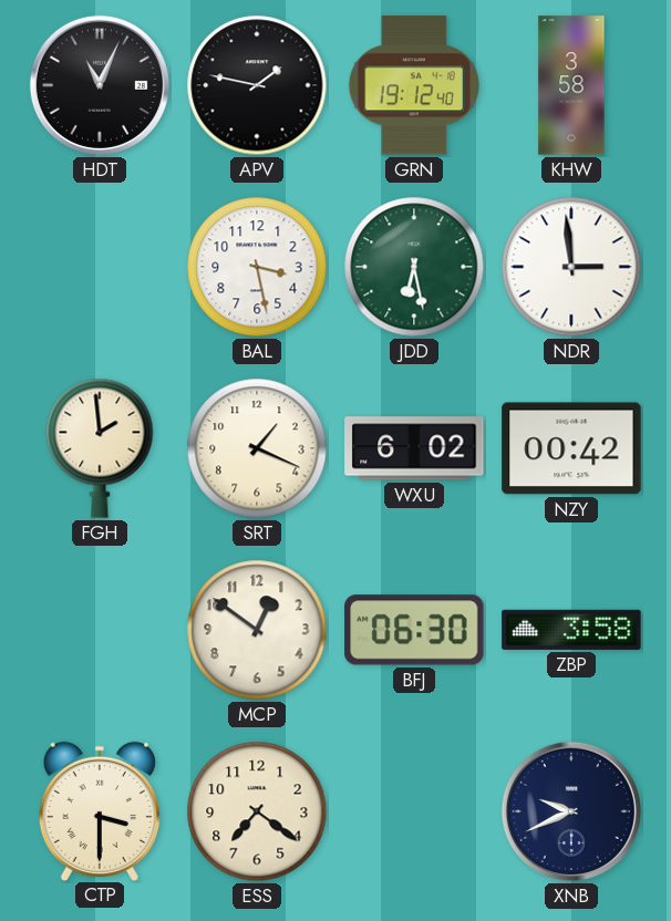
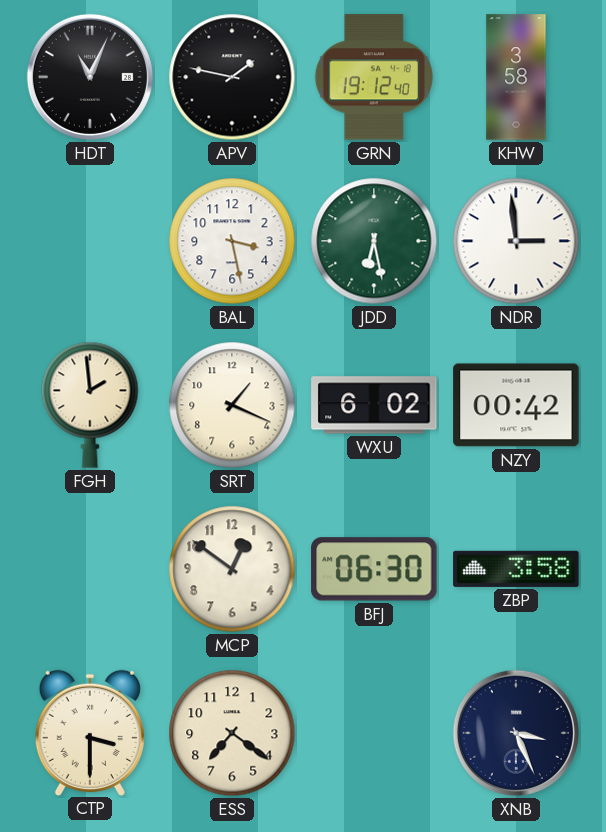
XNB: 9:41 -> 3:26 (516, 733)
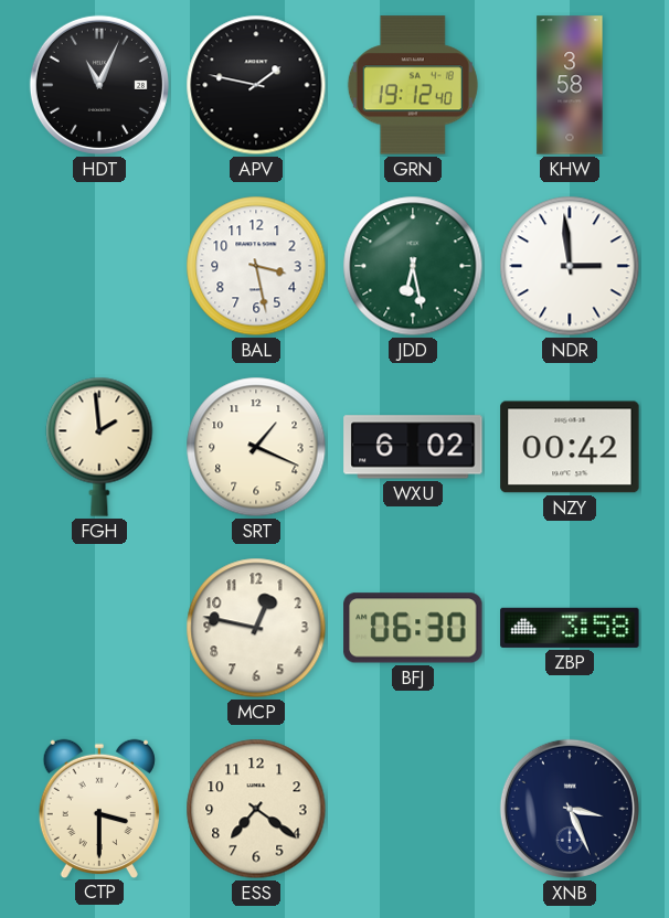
MCP: 12:51 -> 12:47 (256, 628)
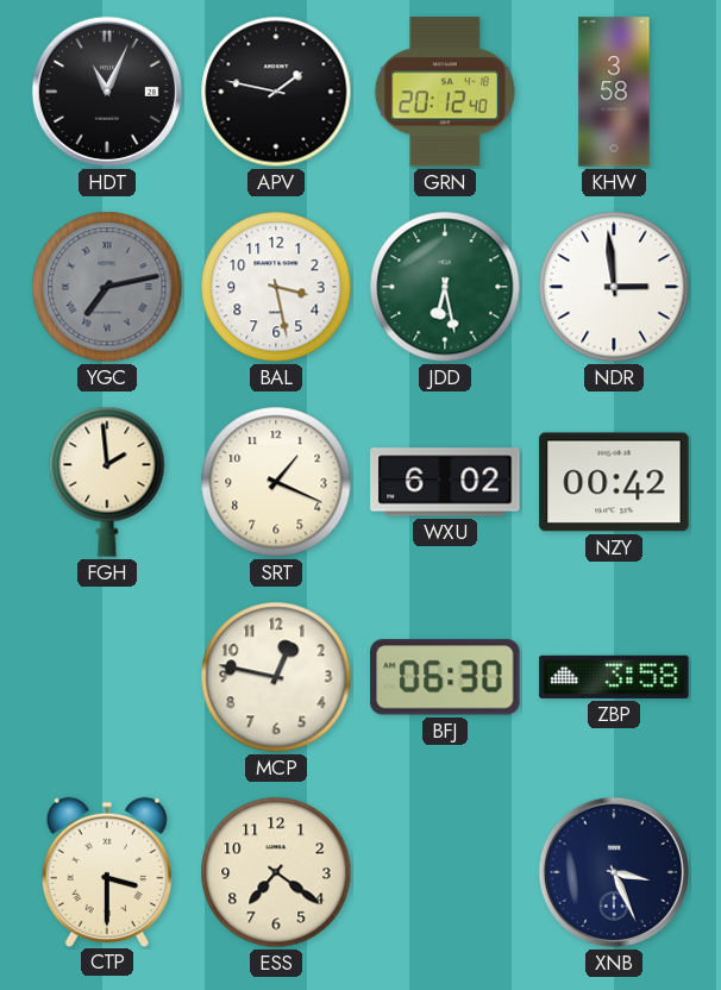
GRN: 19:12 -> 20:12 (445, 92)
YGC: none -> 7:13 (107, 287)
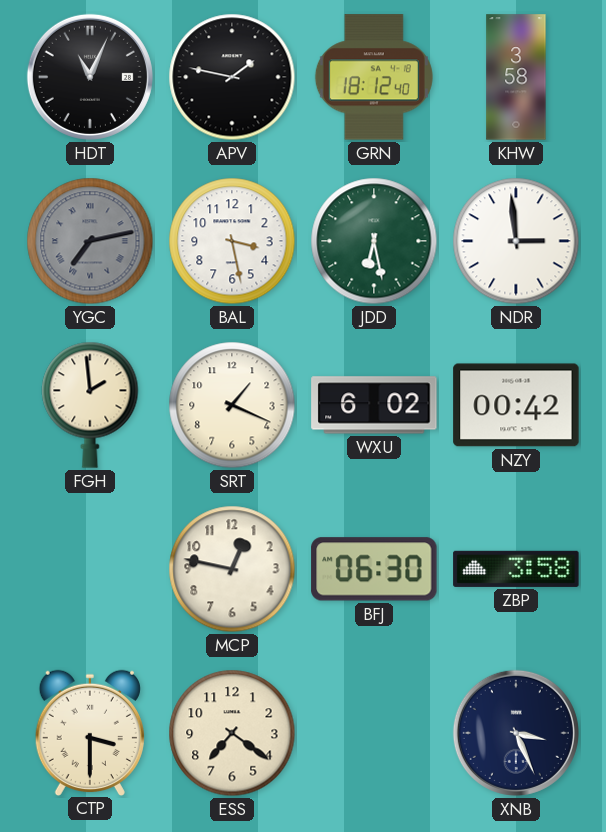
GRN: 20:12 -> 18:12 (374, 77)
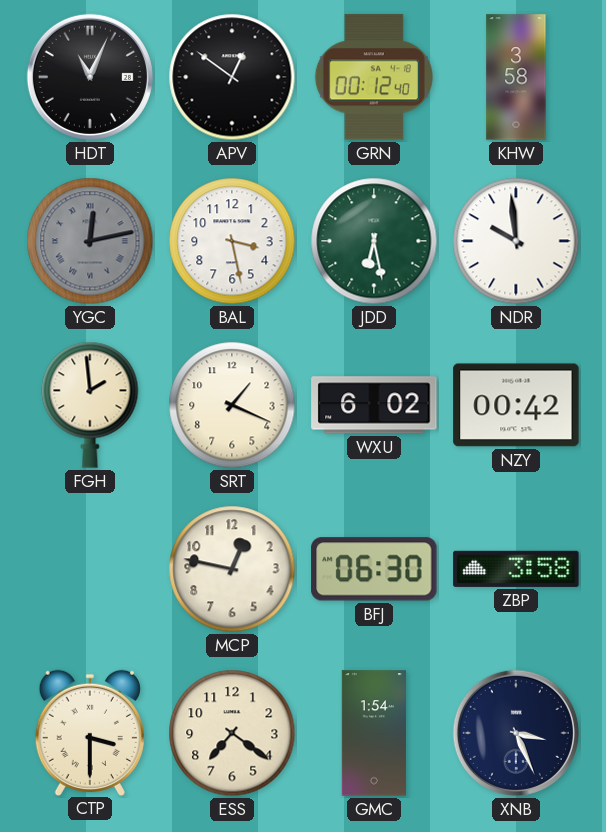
APV: 1:47 -> 12:51 (232, 77)
GRN: 18:12 -> 00:12 (374, 77)
YGC: 7:13 -> 12:13 (90, 241)
NDR: 2:59 -> 9:59 (516, 241)
GMC: none -> 1:54 (374, 733)
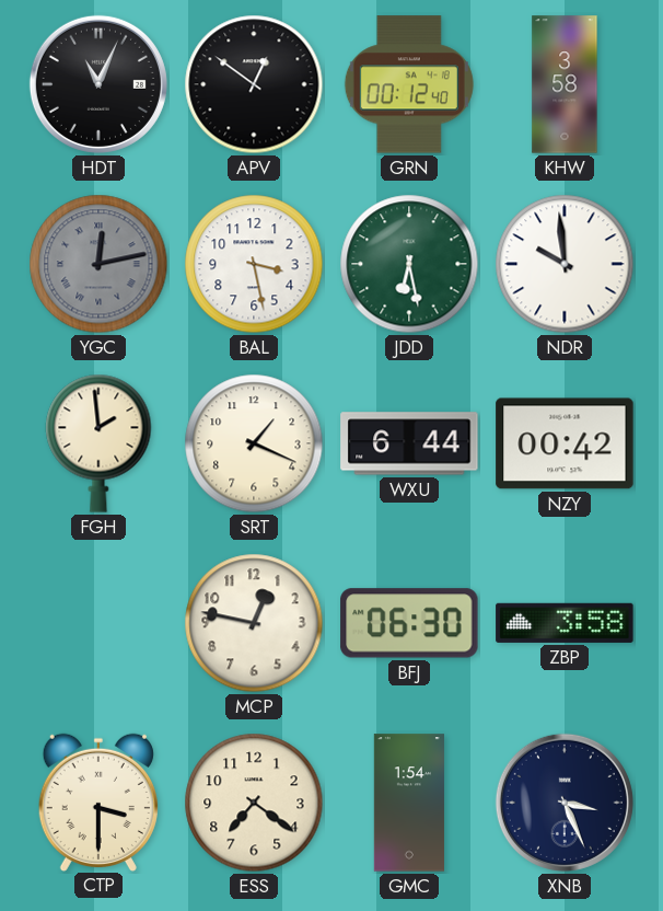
WXU: 6:02 -> 6:44 (409, 443)
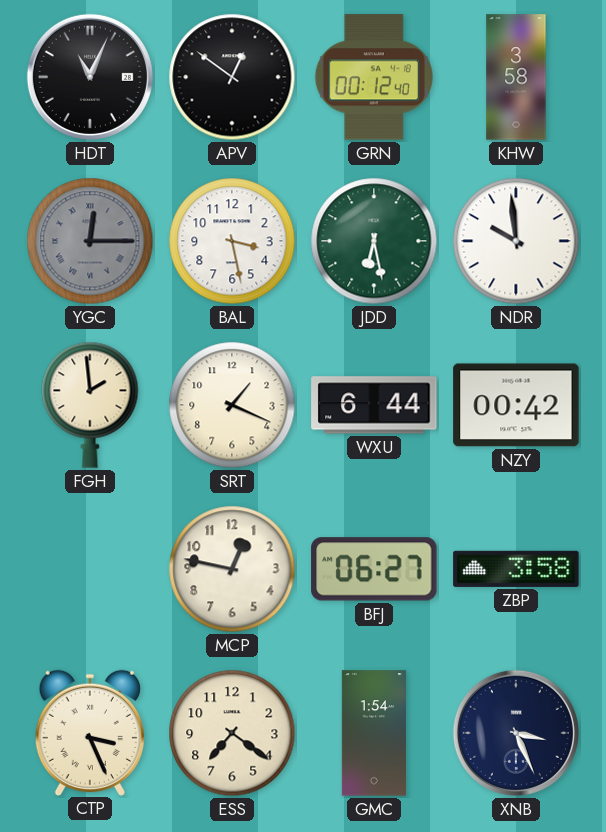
YGC: 12:13 -> 12:15 (90, 241)
BFJ: 06:30 -> 06:27 (374, 569)
CTP: 3:30 -> 3:26 (90, 732)
